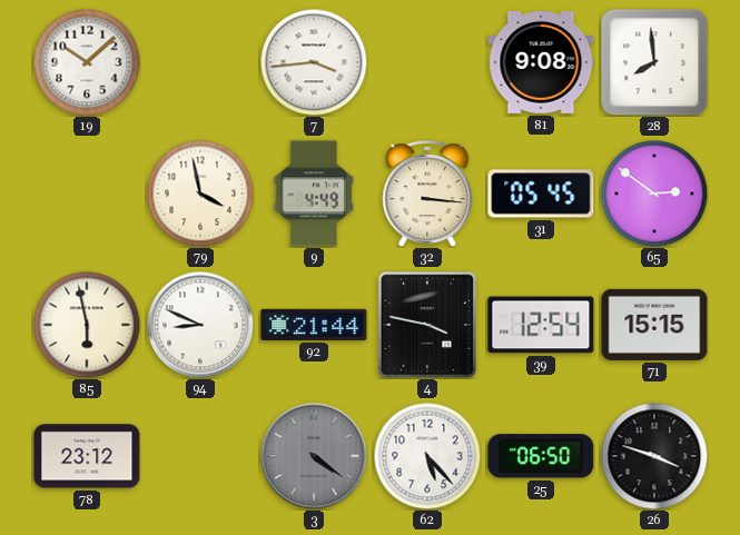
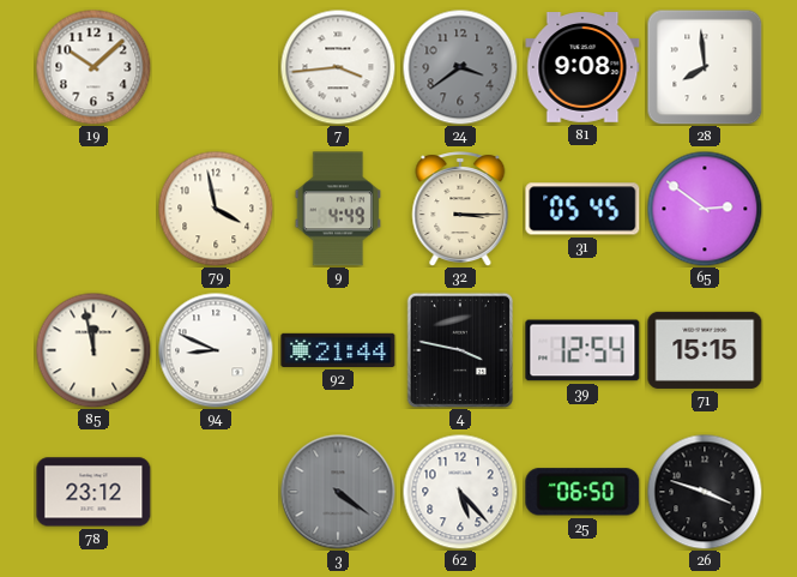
24: none -> 3:39 (460, 67)
32: 3:16 -> 3:15 (460, 209)
85: 5:58 -> 11:58 (93, 350)
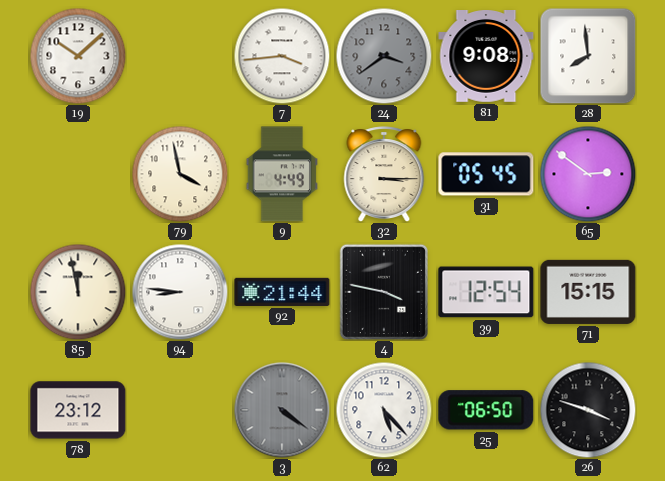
94: 8:49 -> 8:46 (180, 292)
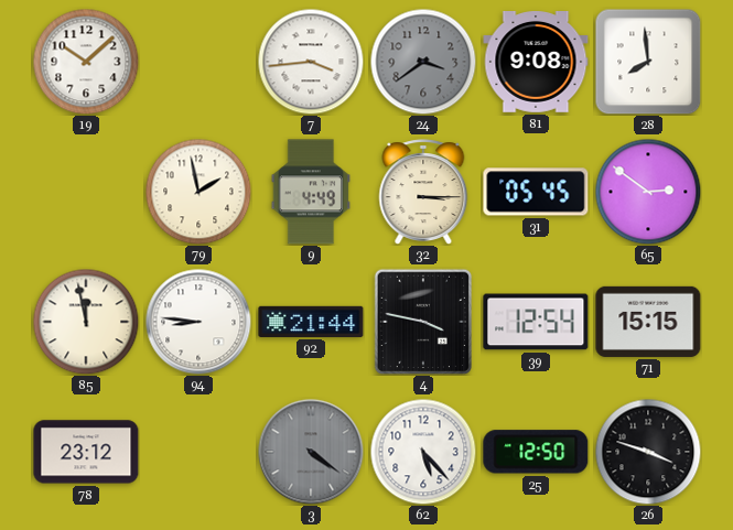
79: 3:58 -> 1:58 (198, 192)
25: 06:50 -> 12:50 (536, 452)
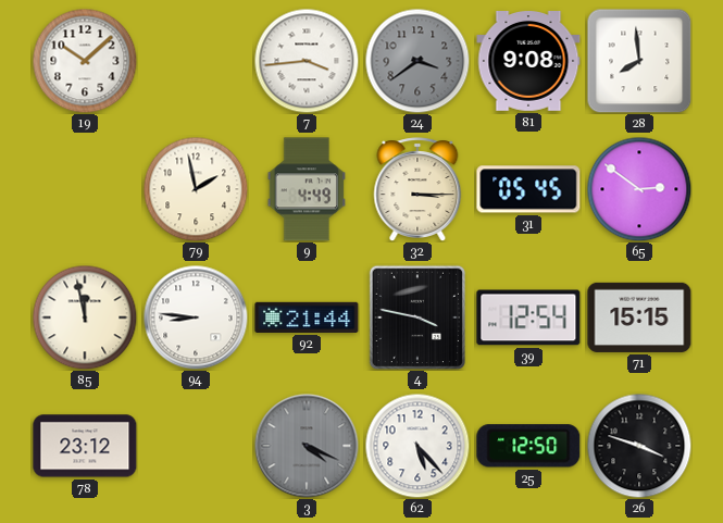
3: 4:21 -> 4:19 (307, 446)
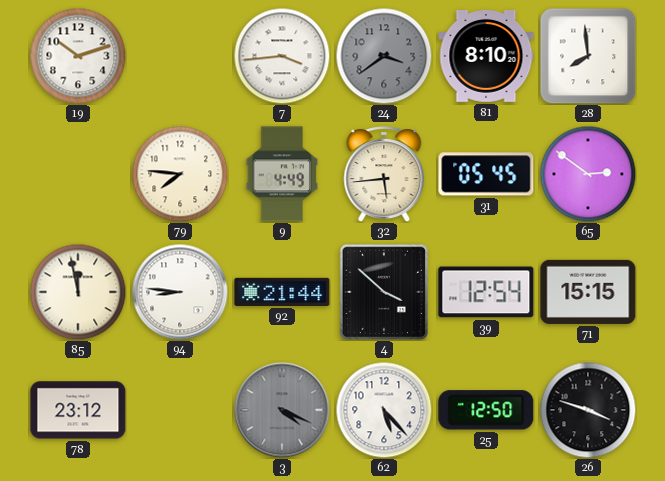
19: 10:08 -> 10:12 (78, 56)
81: 9:08 -> 8:10 (486, 57)
79: 1:58 -> 7:46 (180, 174)
32: 3:15 -> 5:44 (384, 174)
4: 3:47 -> 3:52 (383, 292)
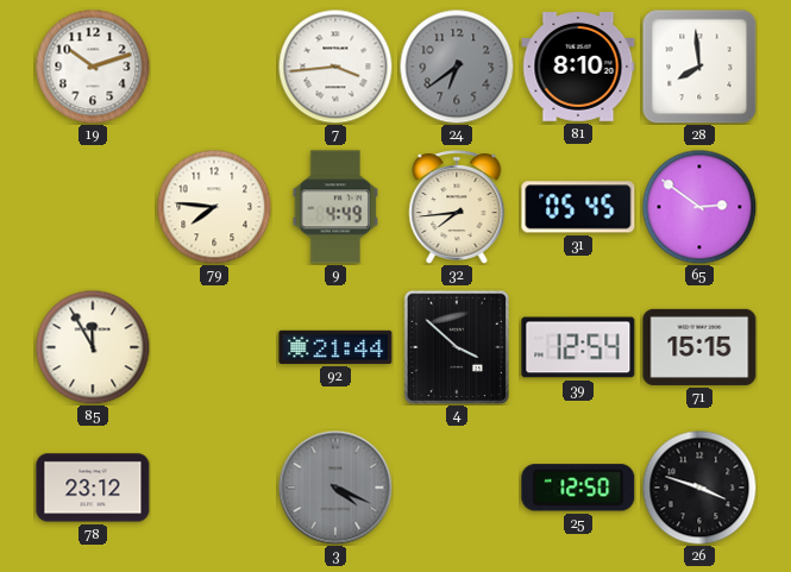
24: 3:39 -> 6:39 (457, 67)
32: 5:44 -> 7:44 (457, 207)
85: 11:58 -> 11:55 (93, 347)
94: 8:46 -> none (180, 292)
62: 5:23 -> none (384, 410)
